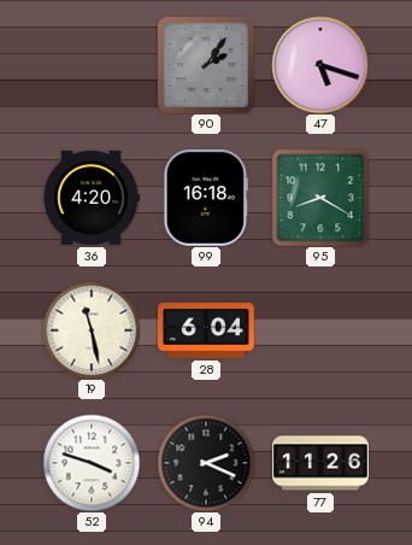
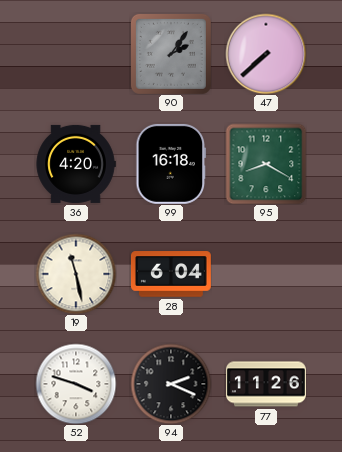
47: 5:18 -> 7:38 (266, 54)
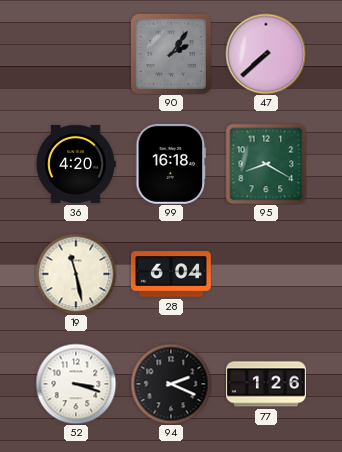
52: 3:48 -> 3:18 (76, 384)
77: 11:26 -> 1:26 (267, 384)
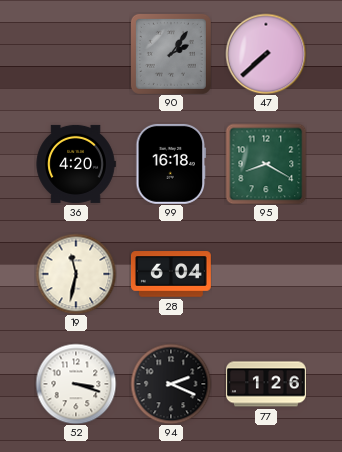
19: 11:28 -> 11:32 (76, 274)
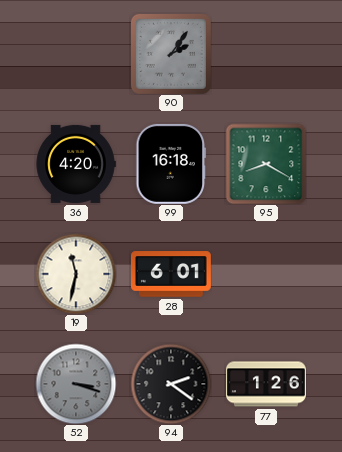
47: 7:38 -> none (266, 54)
28: 6:04 -> 6:01 (171, 274)
52 dial: white -> grey (76, 384)
94: 2:19 -> 2:21 (171, 384)
